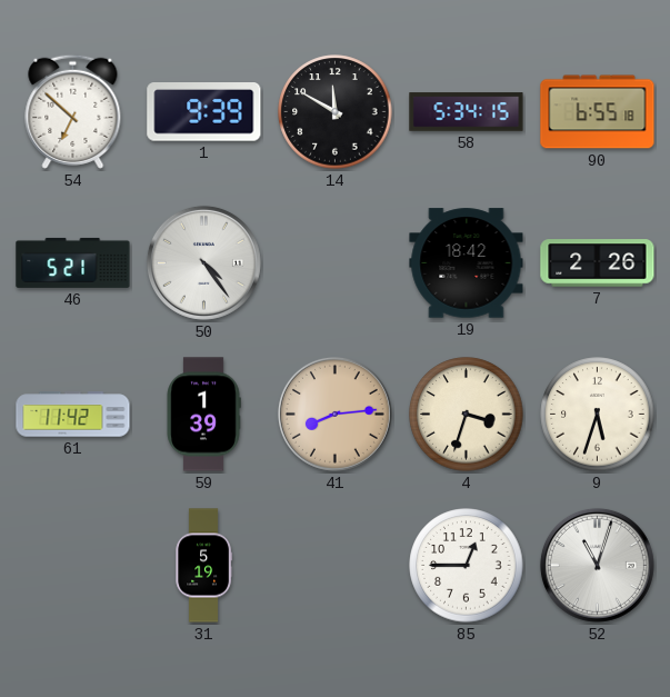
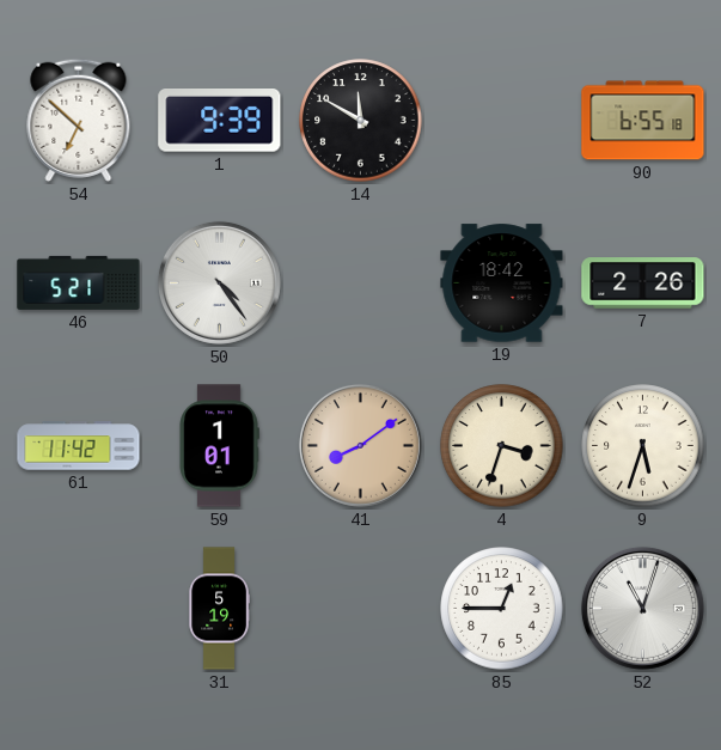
58: 5:34 -> none (467, 112)
59: 1:39 -> 1:01 (219, 446)
41: 8:14 -> 8:09 (360, 445)
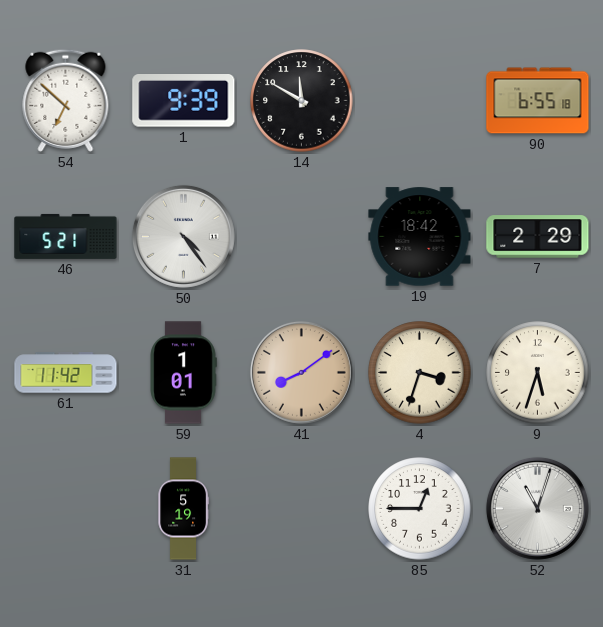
7: 2:26 -> 2:29 (538, 237)
